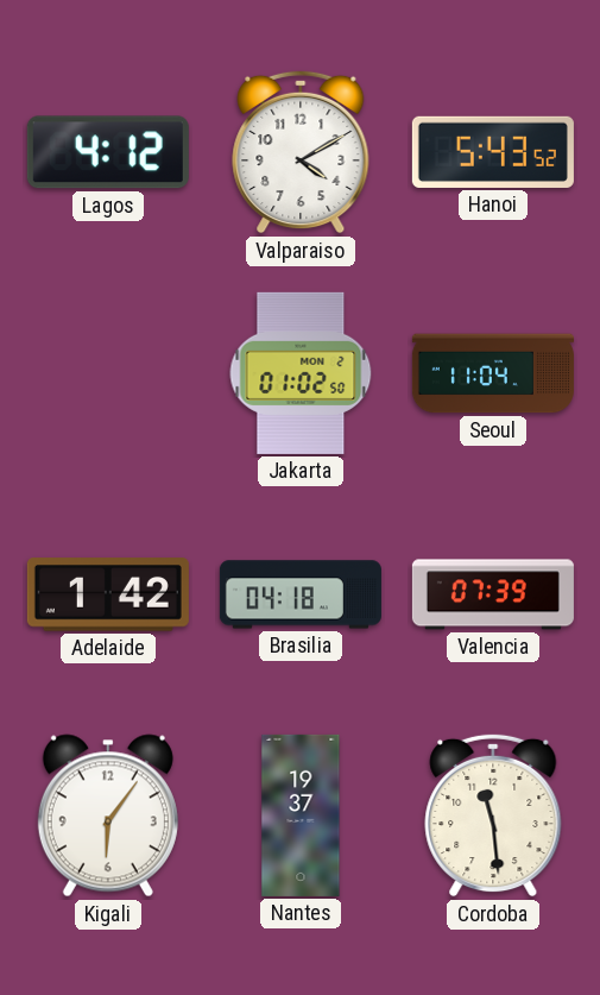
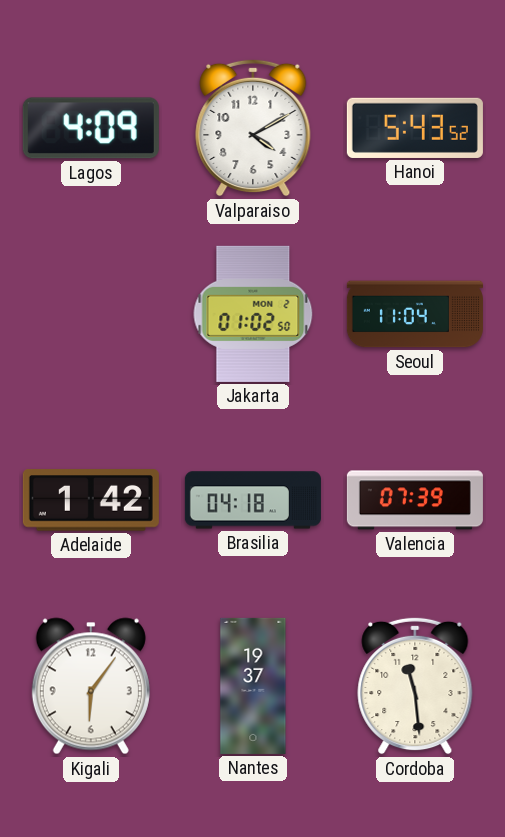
Lagos: 4:12 -> 4:09 (91, 128)
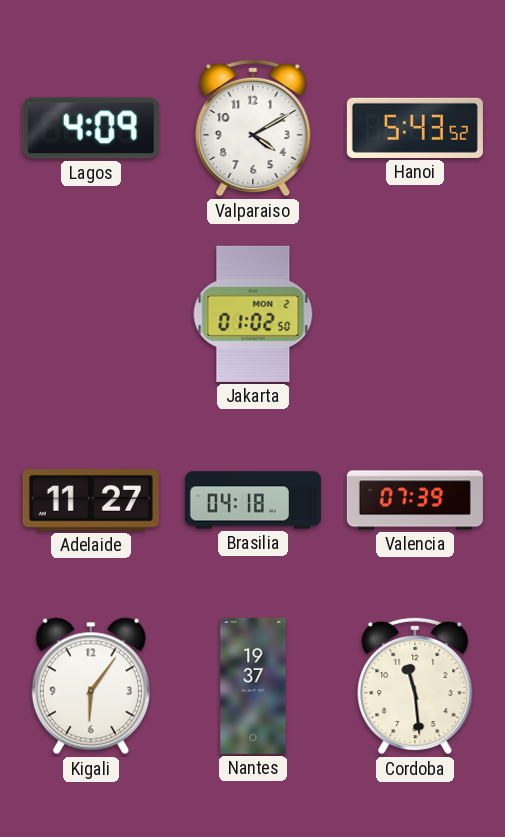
Seoul: 11:04 -> none (415, 314)
Adelaide: 1:42 -> 11:27 (91, 500)
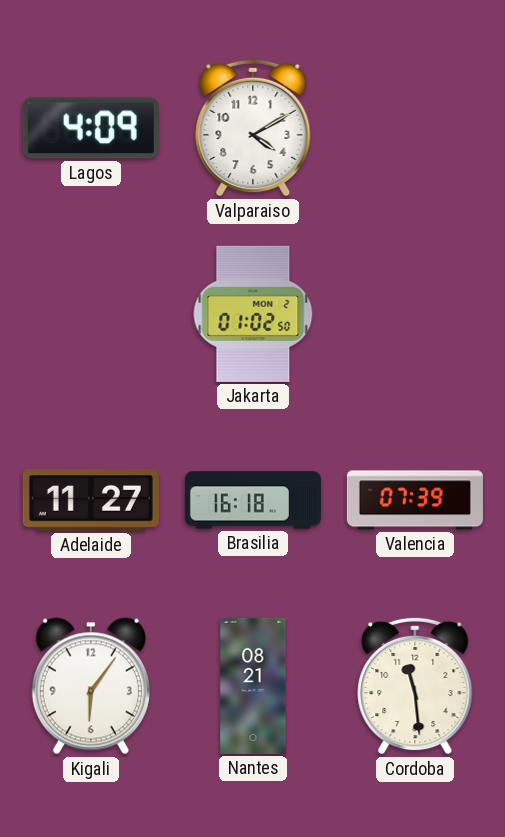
Hanoi: 5:43 -> none (415, 128)
Brasilia: 04:18 -> 16:18 (253, 500)
Nantes: 19:37 -> 08:21 (253, 686)
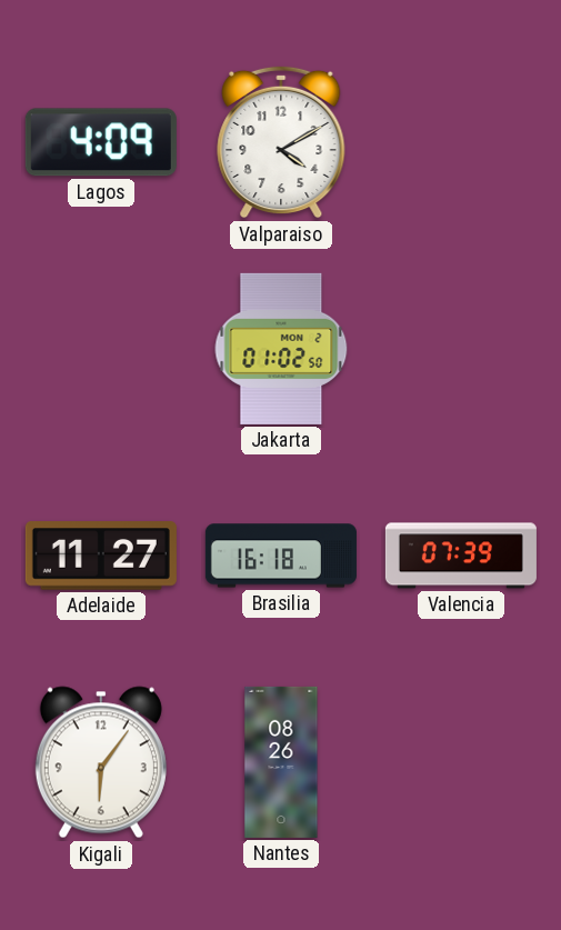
Nantes: 08:21 -> 08:26 (281, 762)
Cordoba: 11:29 -> none (415, 686)
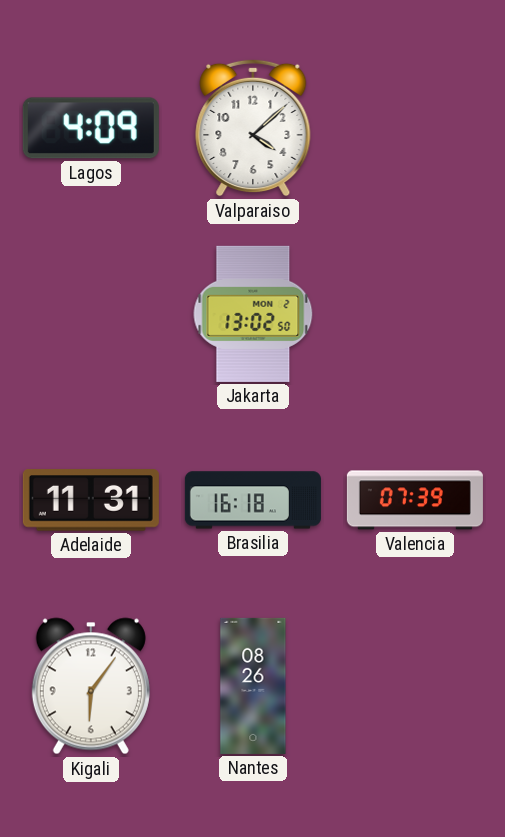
Valparaiso: 4:10 -> 4:08 (253, 128)
Jakarta: 01:02 -> 13:02 (253, 314)
Adelaide: 11:27 -> 11:31 (91, 500)
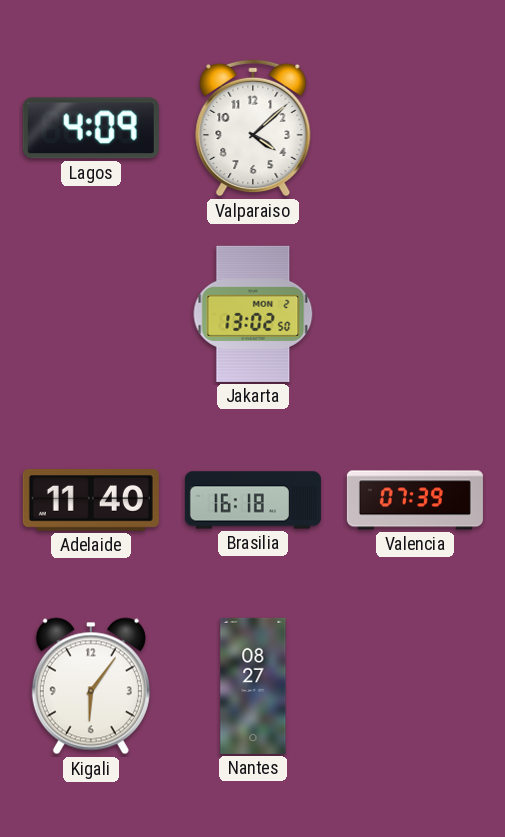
Adelaide: 11:31 -> 11:40 (91, 500)
Nantes: 08:26 -> 08:27 (253, 686)
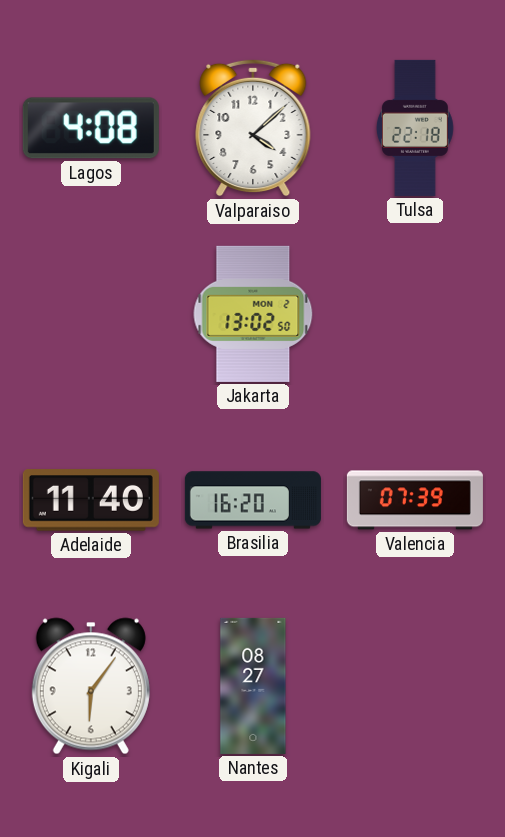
Lagos: 4:09 -> 4:08 (91, 128)
Tulsa: none -> 22:18 (415, 128)
Brasilia: 16:18 -> 16:20 (253, 500)
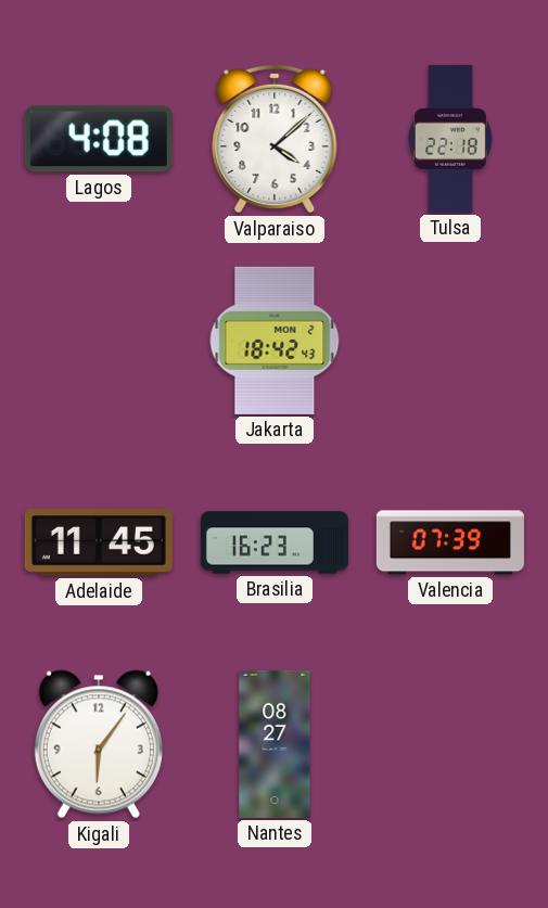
Jakarta: 13:02 -> 18:42 (275, 341)
Adelaide: 11:40 -> 11:45 (99, 542)
Brasilia: 16:20 -> 16:23 (275, 542)
